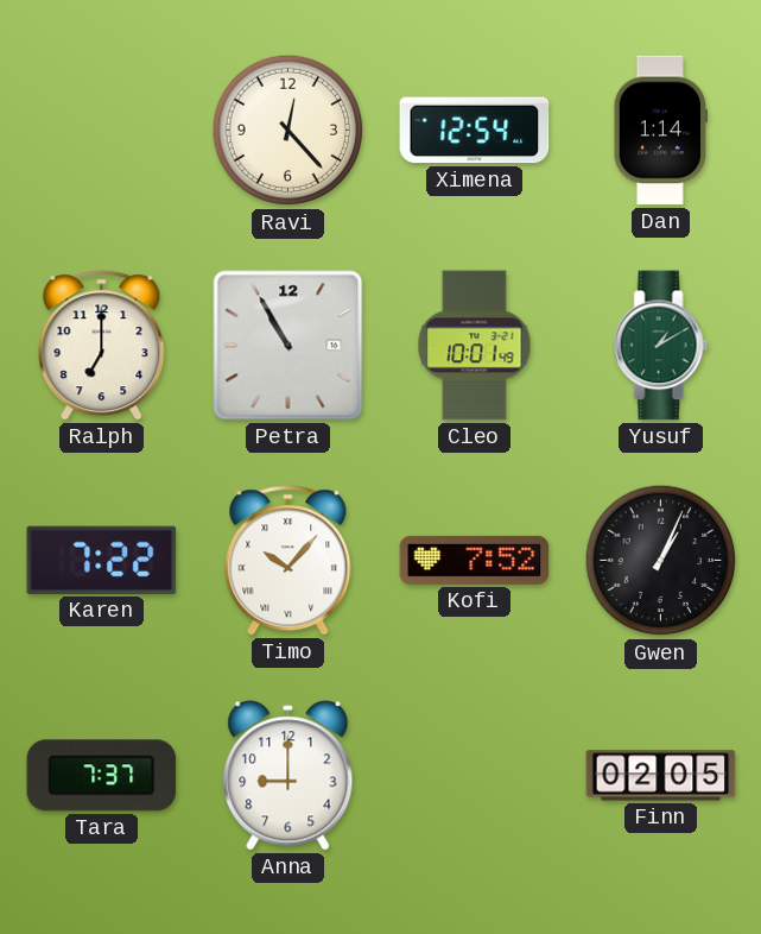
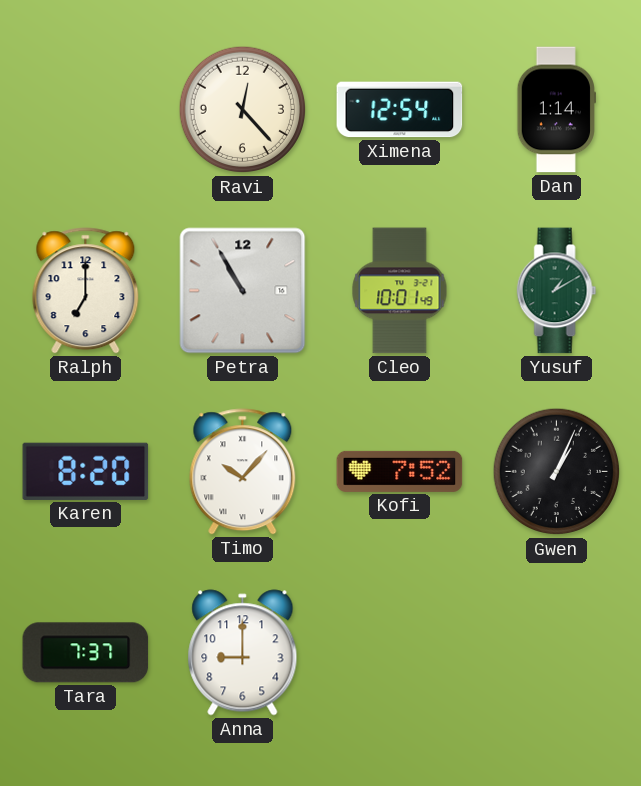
Karen: 7:22 -> 8:20 (86, 471)
Finn: 02:05 -> none (661, 776)
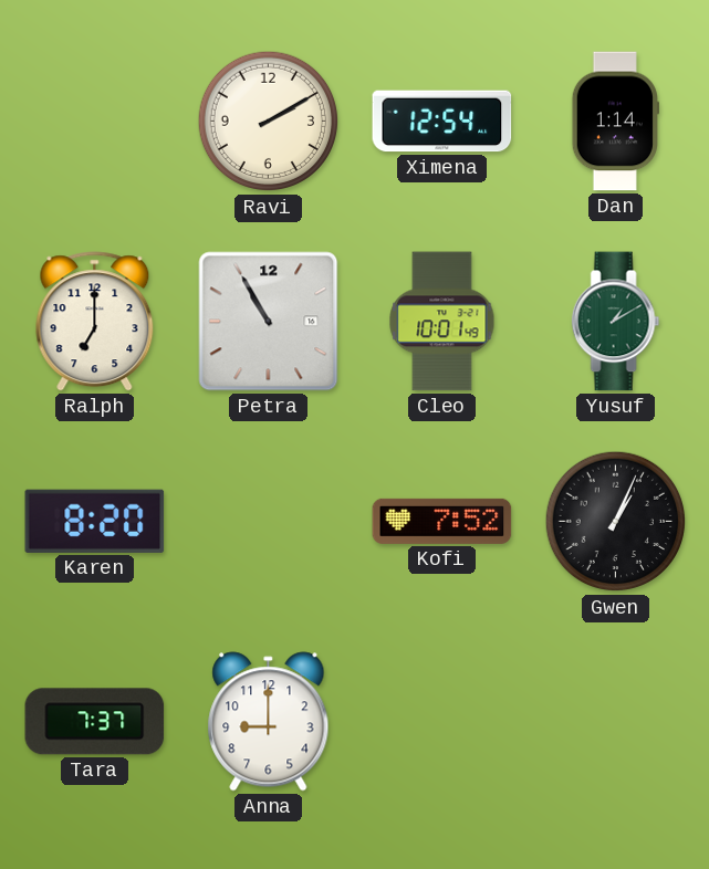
Ravi: 12:23 -> 2:10 (269, 122)
Timo: 10:07 -> none (243, 472)
